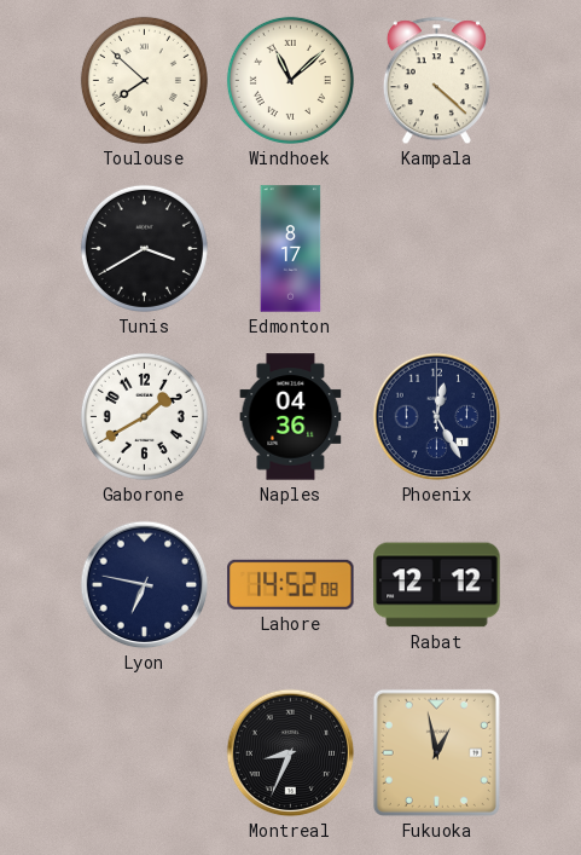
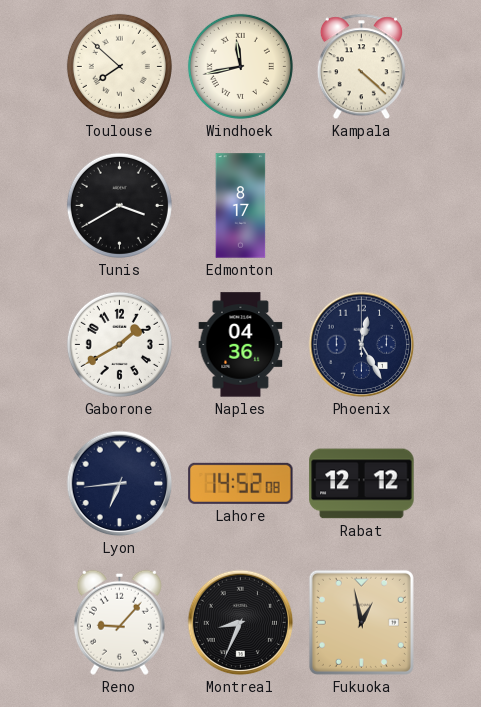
Windhoek: 11:08 -> 11:43 (240, 66)
Lyon: 6:47 -> 6:44 (120, 484)
Reno: none -> 9:07 (119, 622)
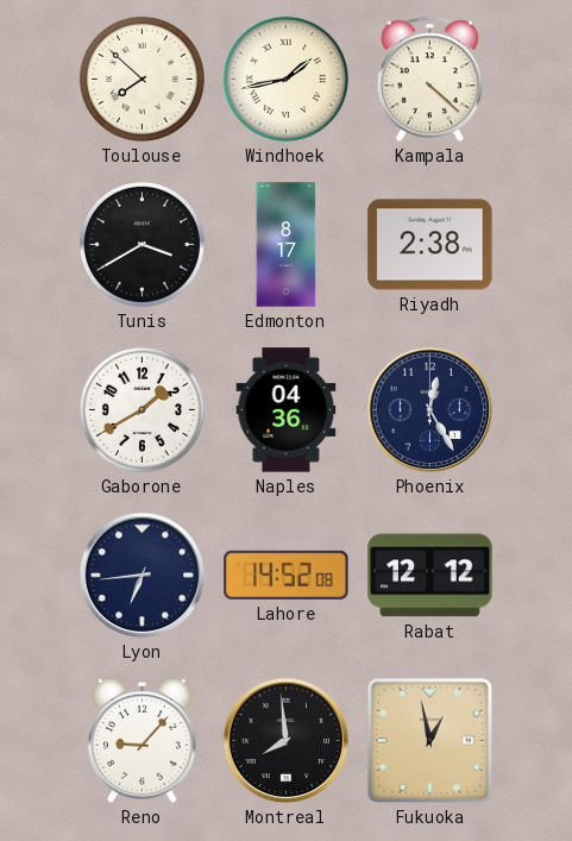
Windhoek: 11:43 -> 1:43 (285, 79)
Riyadh: none -> 2:38 (430, 245)
Montreal: 8:34 -> 7:59 (287, 741)
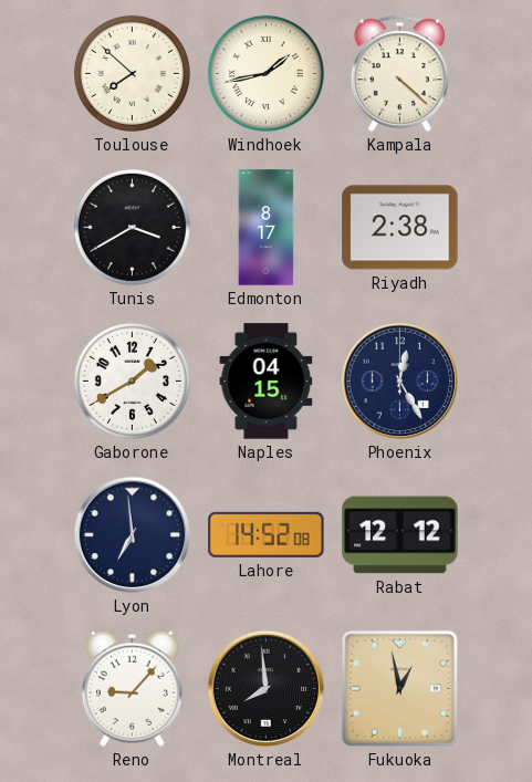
Naples: 04:36 -> 04:15 (267, 382)
Lyon: 6:44 -> 6:59 (133, 535)
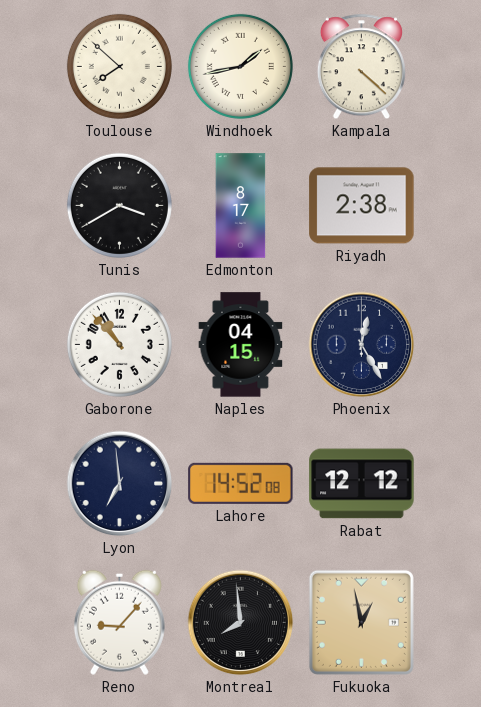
Gaborone: 1:40 -> 10:53 (119, 344)
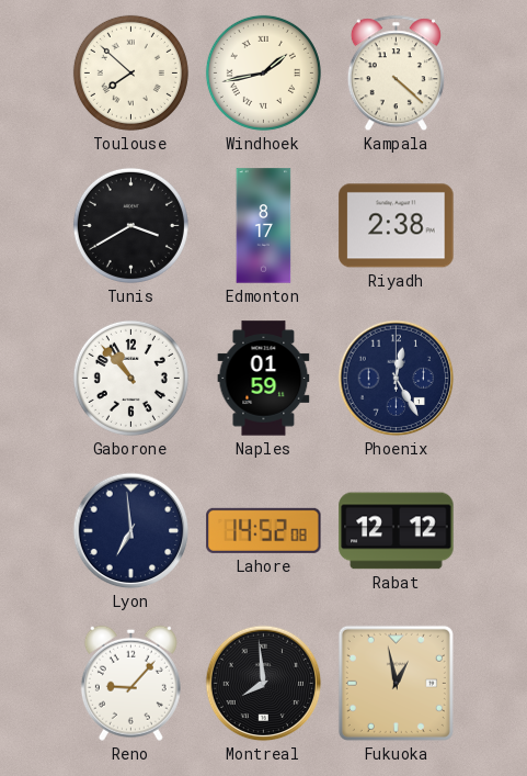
Naples: 04:15 -> 01:59 (264, 379)
